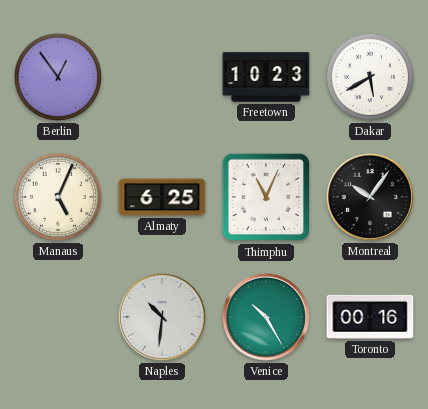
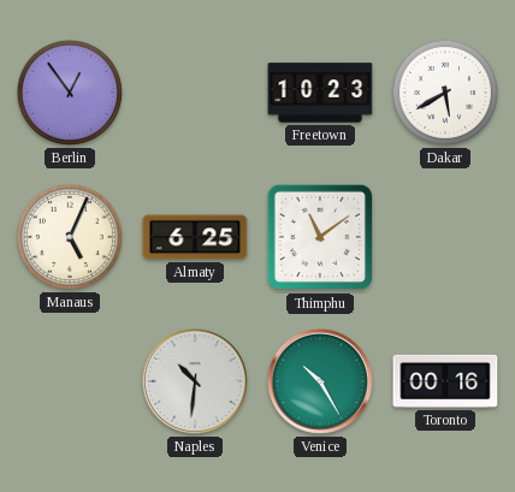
Thimphu: 11:04 -> 11:09 (320, 237)
Montreal: 10:06 -> none (370, 197)
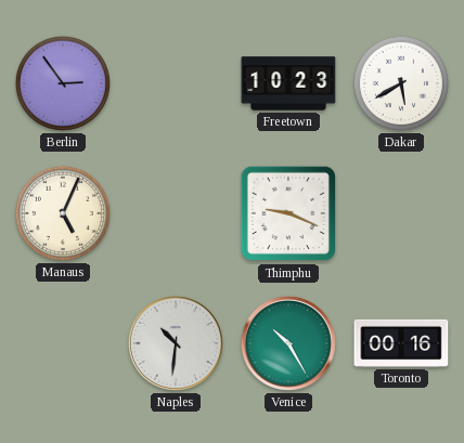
Berlin: 12:54 -> 2:54 (63, 83)
Almaty: 6:25 -> none (195, 237)
Thimphu: 11:09 -> 9:19 (288, 213)
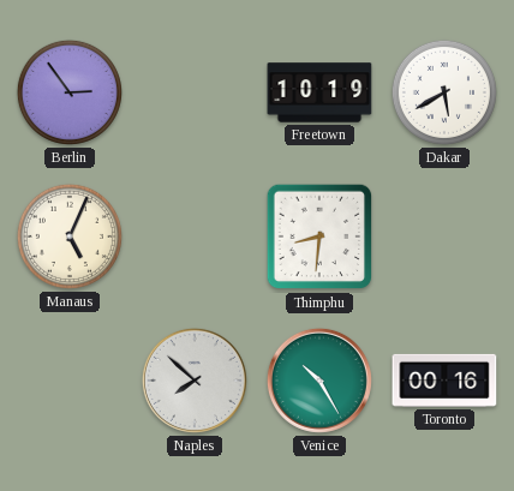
Freetown: 10:23 -> 10:19 (319, 92)
Thimphu: 9:19 -> 8:31 (319, 236)
Naples: 10:31 -> 7:52 (195, 381)
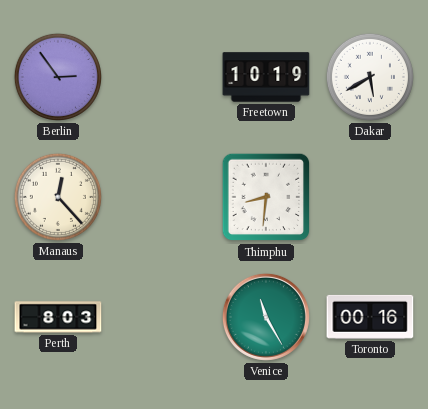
Manaus: 5:04 -> 12:23 (58, 197)
Perth: none -> 8:03 (58, 317)
Naples: 7:52 -> none (195, 381)
Venice: 10:25 -> 11:25 (266, 317)
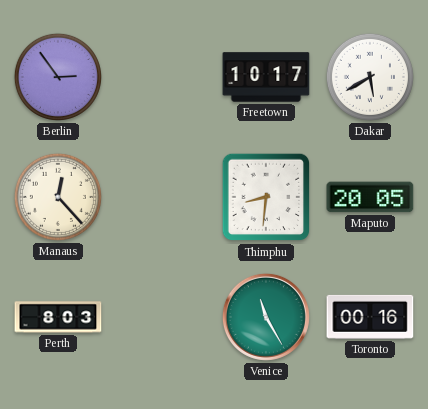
Freetown: 10:19 -> 10:17 (266, 77)
Maputo: none -> 20:05 (370, 197)
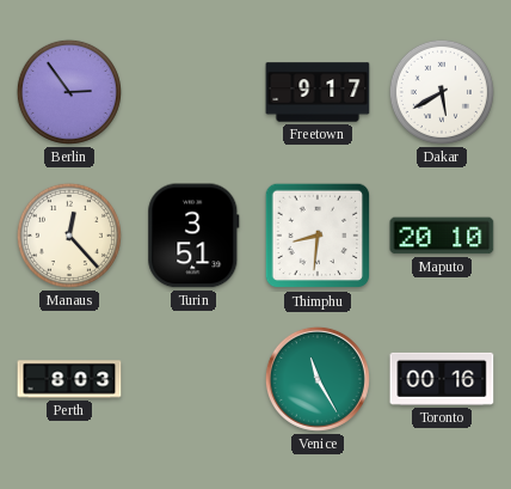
Freetown: 10:17 -> 9:17 (318, 92)
Turin: none -> 3:51 (193, 236)
Maputo: 20:05 -> 20:10 (442, 236)
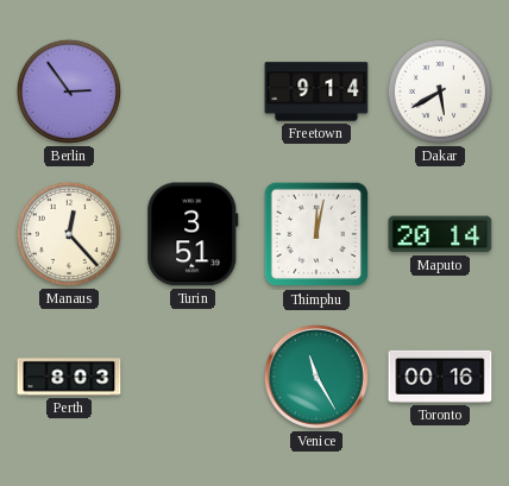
Freetown: 9:17 -> 9:14 (316, 91)
Thimphu: 8:31 -> 12:02 (316, 234)
Maputo: 20:10 -> 20:14 (440, 234)
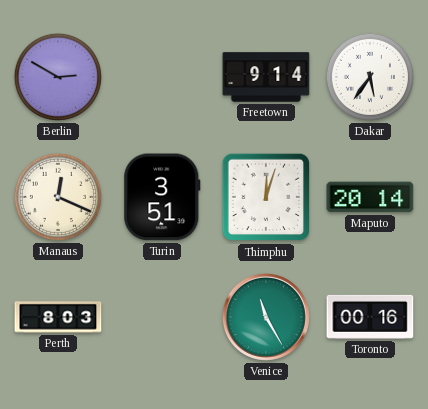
Berlin: 2:54 -> 2:50 (58, 77)
Dakar: 5:40 -> 5:36 (370, 77)
Manaus: 12:23 -> 12:19 (58, 197)
Thimphu: 12:02 -> 12:03 (266, 197)
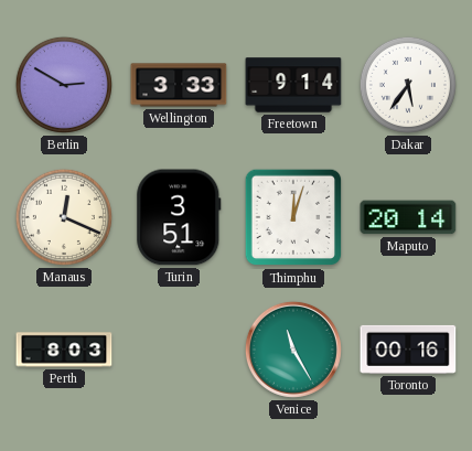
Wellington: none -> 3:33 (179, 85)
